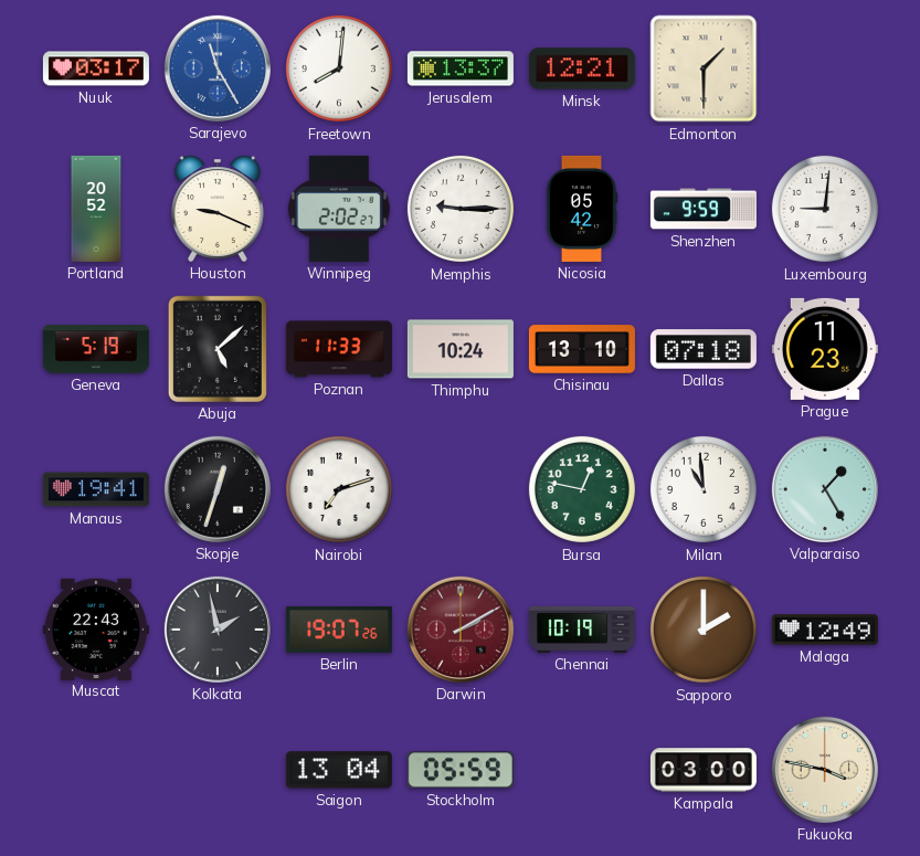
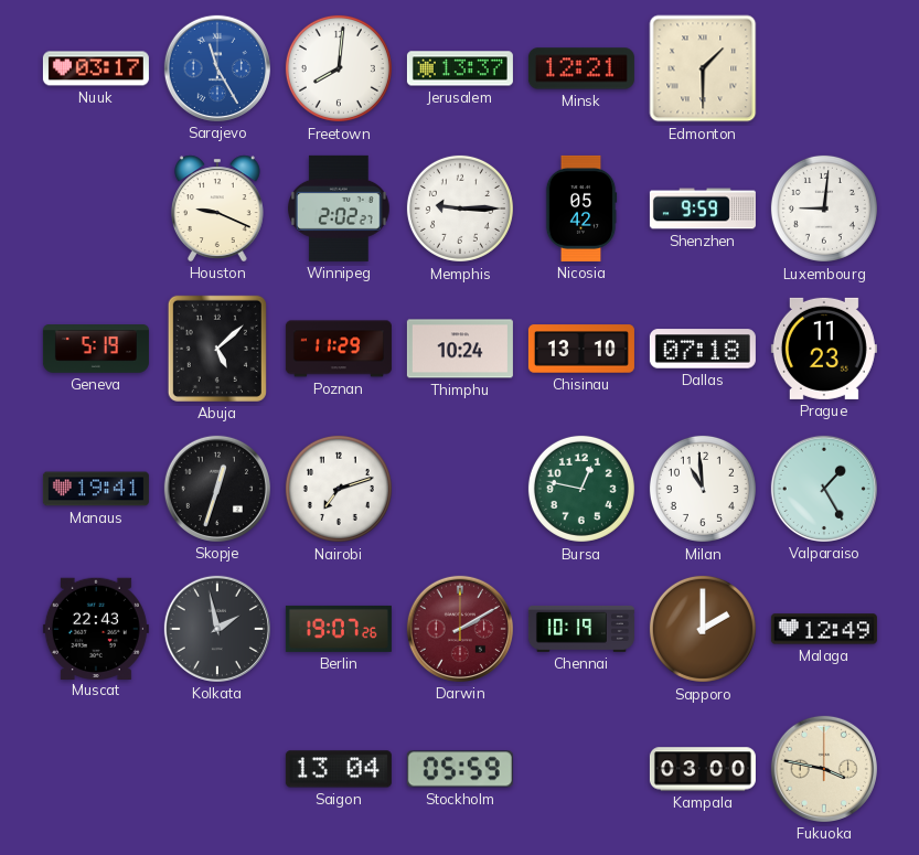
Portland: 20:52 -> none (96, 209)
Poznan: 11:33 -> 11:29 (339, 349)
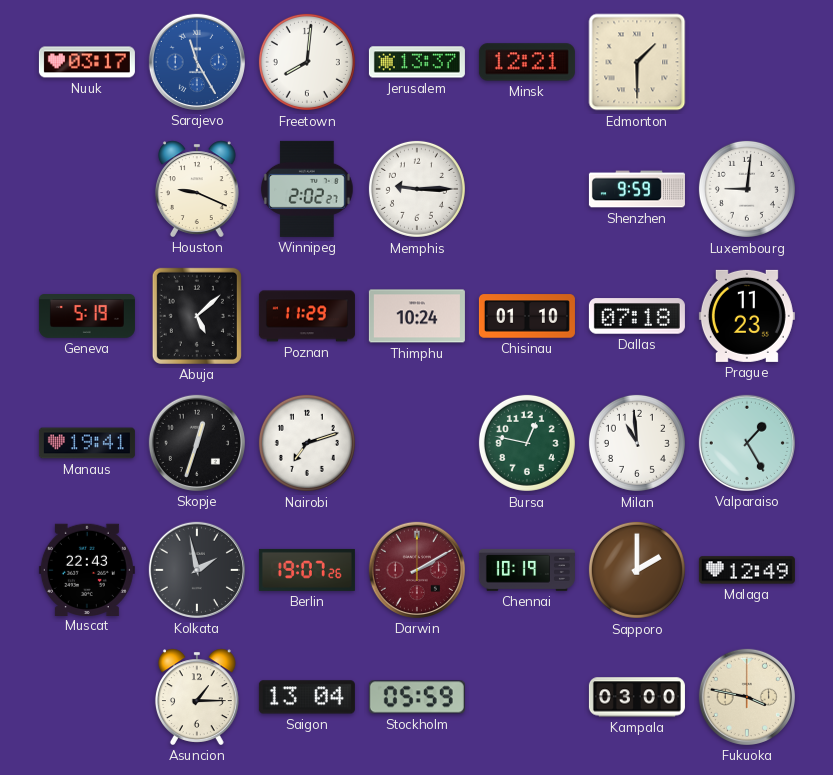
Nicosia: 05:42 -> none (581, 209)
Chisinau: 13:10 -> 01:10 (527, 316)
Asuncion: none -> 1:15 (197, 697)
